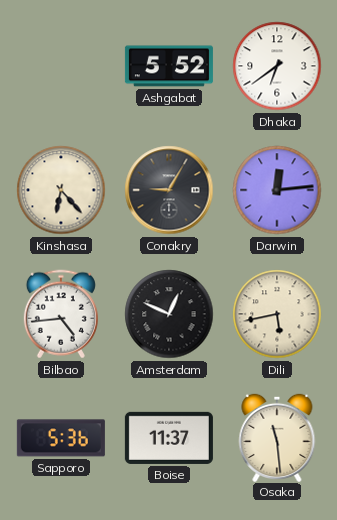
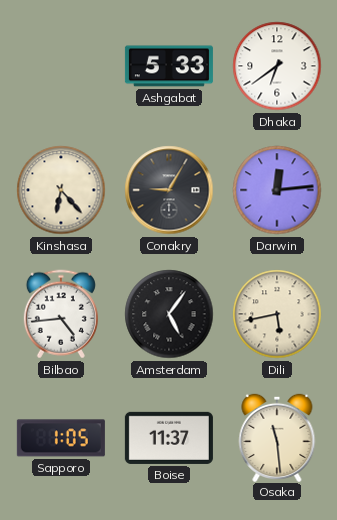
Ashgabat: 5:52 -> 5:33 (169, 66)
Amsterdam: 12:49 -> 5:06 (169, 314)
Sapporo: 5:36 -> 1:05 (61, 438)
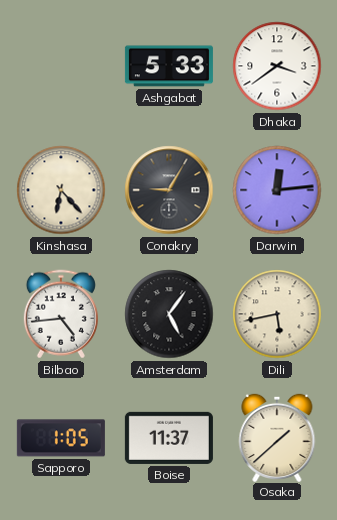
Dhaka: 6:39 -> 3:39 (277, 66)
Osaka: 11:29 -> 1:38 (277, 437)
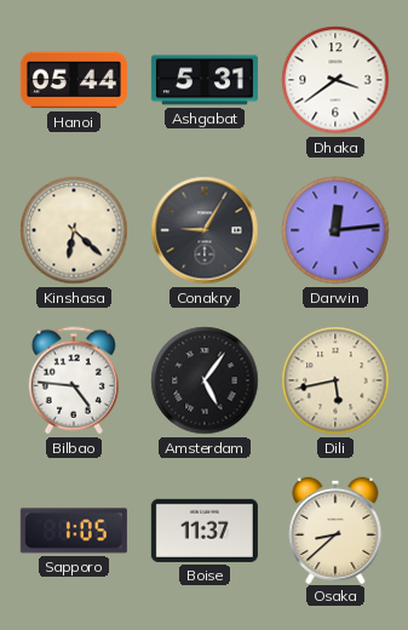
Hanoi: none -> 05:44 (74, 80)
Ashgabat: 5:33 -> 5:31 (205, 80)
Kinshasa: 6:23 -> 6:22 (74, 230)
Bilbao: 4:44 -> 4:46 (74, 380)
Osaka: 1:38 -> 8:38 (335, 529)
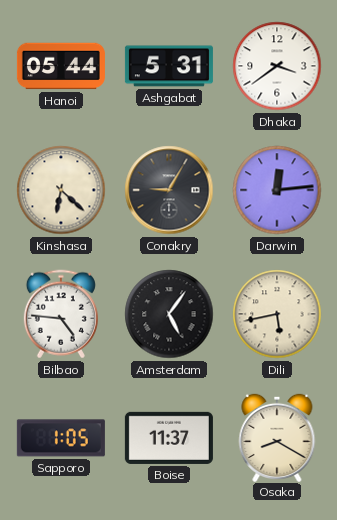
Osaka: 8:38 -> 8:20 (277, 437)
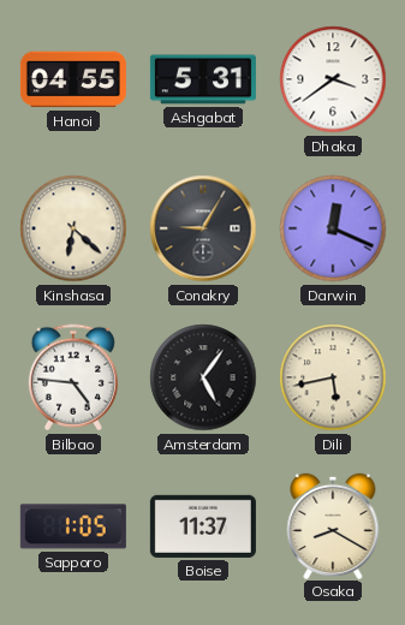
Hanoi: 05:44 -> 04:55 (73, 79)
Darwin: 12:14 -> 12:19 (333, 228)
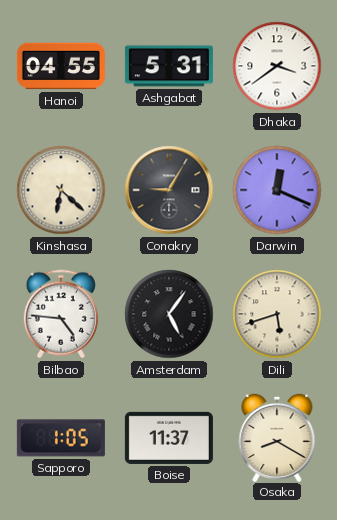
Dili: 5:43 -> 5:42 (277, 314)
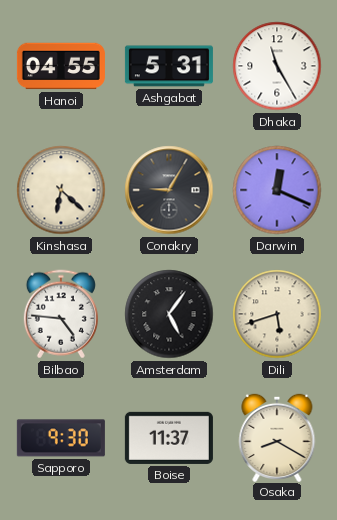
Dhaka: 3:39 -> 11:25 (277, 66)
Sapporo: 1:05 -> 9:30 (61, 438)
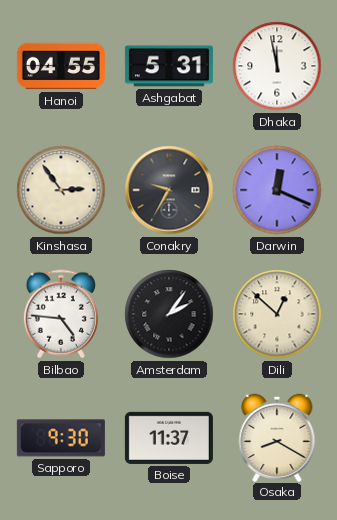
Dhaka: 11:25 -> 11:58 (277, 66)
Kinshasa: 6:22 -> 2:54 (61, 190)
Conakry: 9:05 -> 9:35 (169, 190)
Amsterdam: 5:06 -> 2:06 (169, 314)
Dili: 5:42 -> 12:52 (277, 314)
